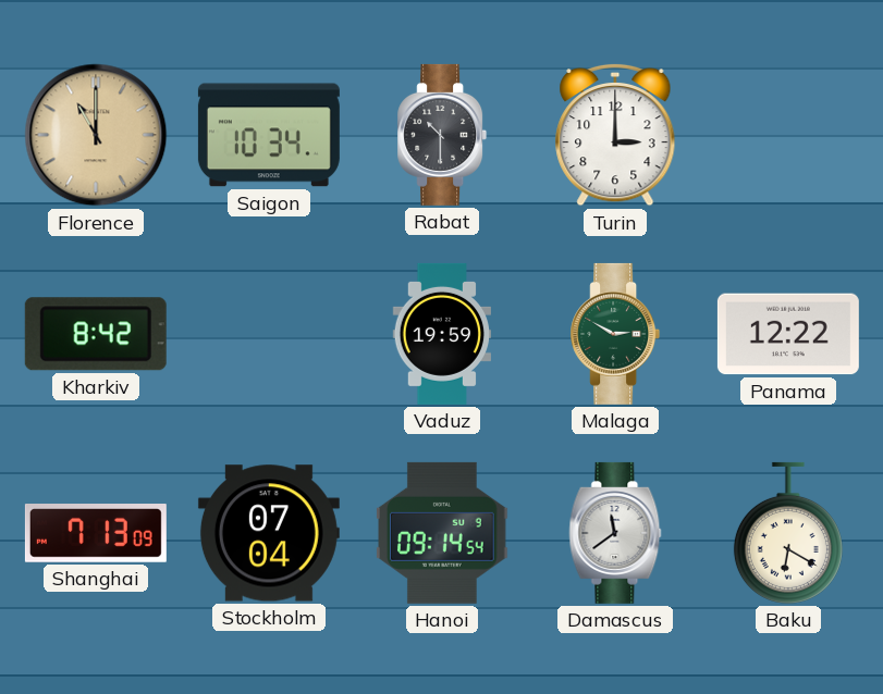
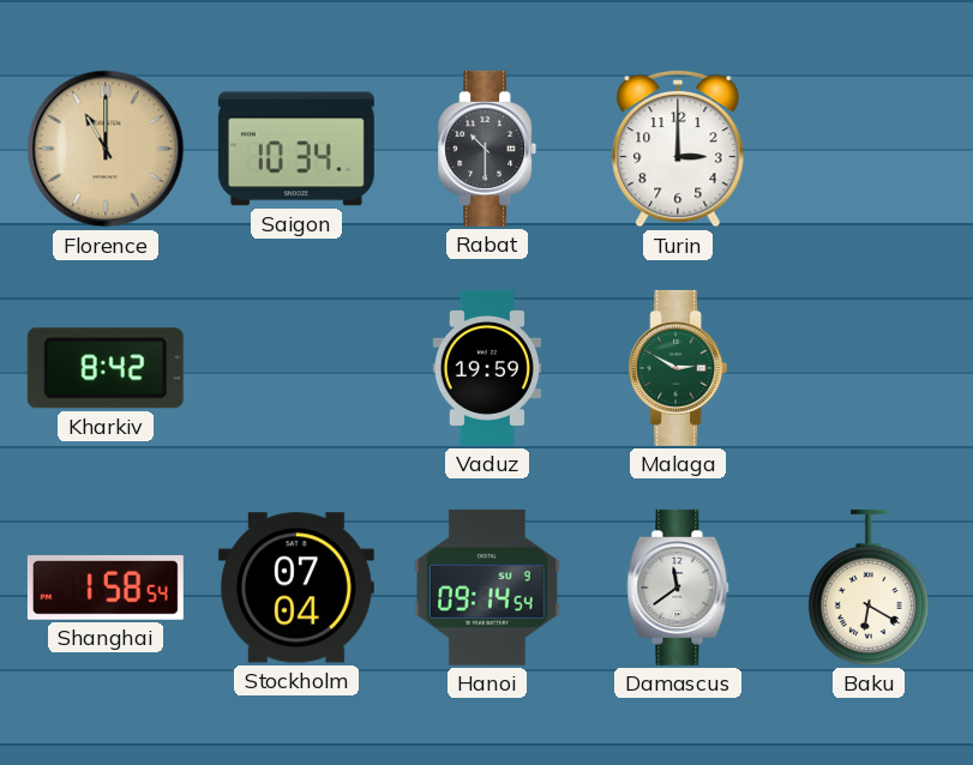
Panama: 12:22 -> none (788, 334)
Shanghai: 7:13 -> 1:58 (106, 589)
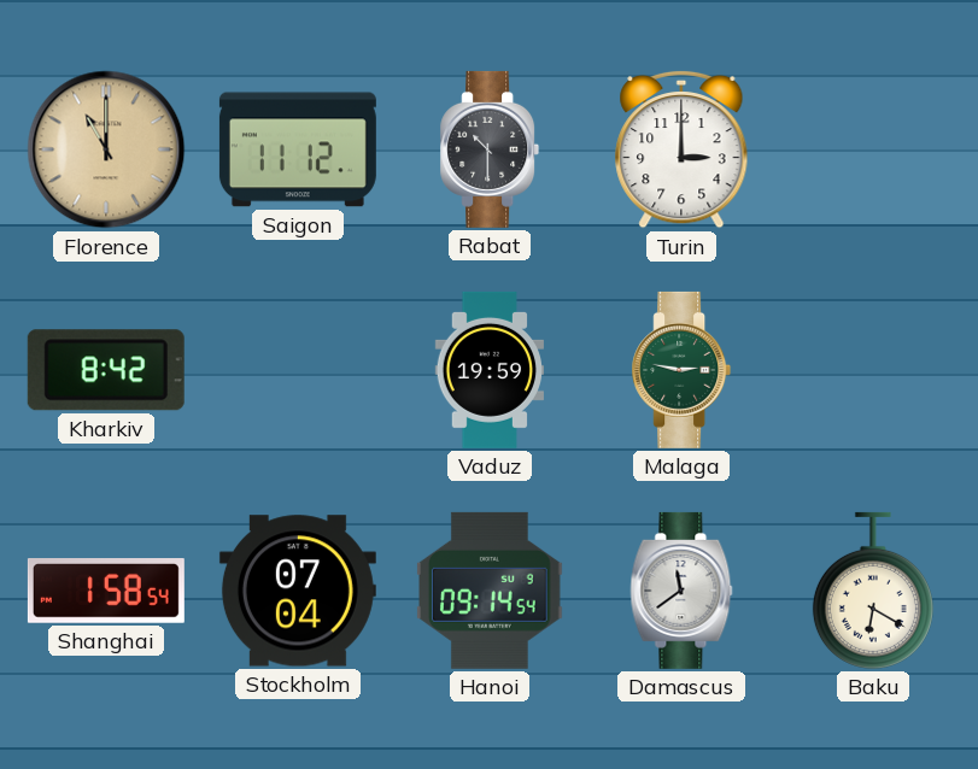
Saigon: 10:34 -> 11:12 (298, 149)
Malaga: 2:50 -> 2:47 (681, 370)
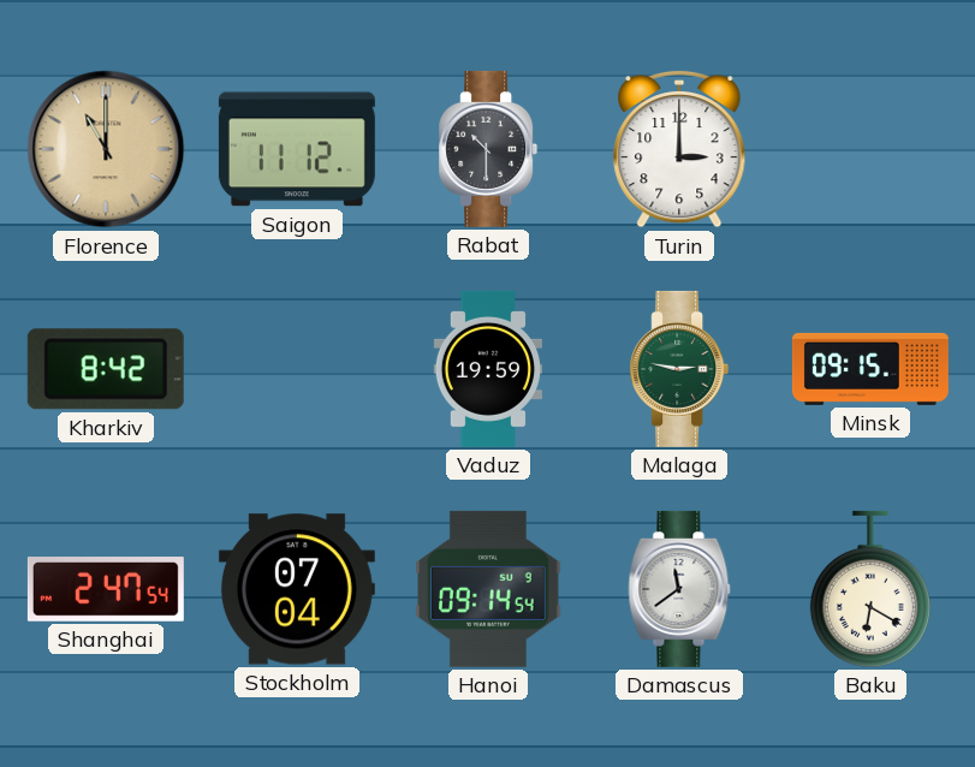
Minsk: none -> 09:15 (870, 369)
Shanghai: 1:58 -> 2:47 (106, 590)
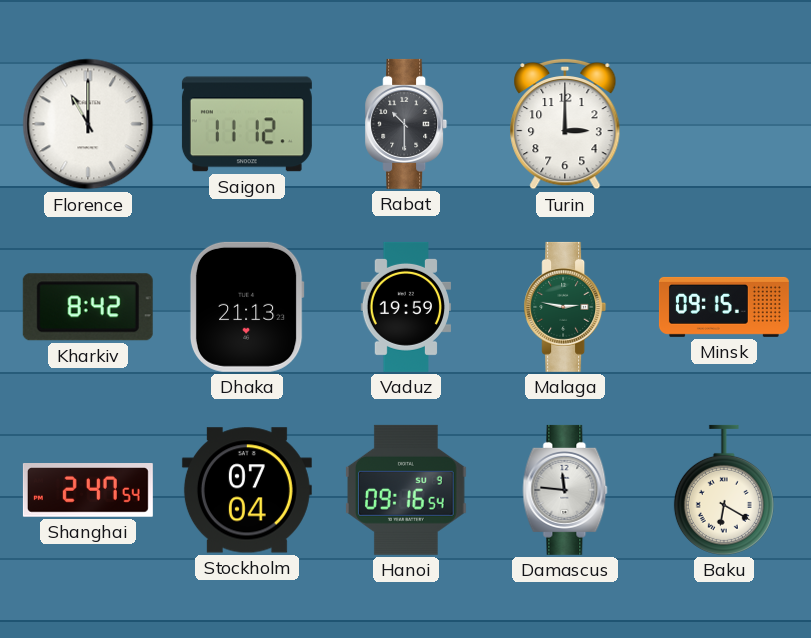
Florence dial: champagne -> white (88, 124)
Dhaka: none -> 21:13 (247, 307)
Hanoi: 09:14 -> 09:16 (407, 490)
Damascus: 11:39 -> 11:46 (565, 490)
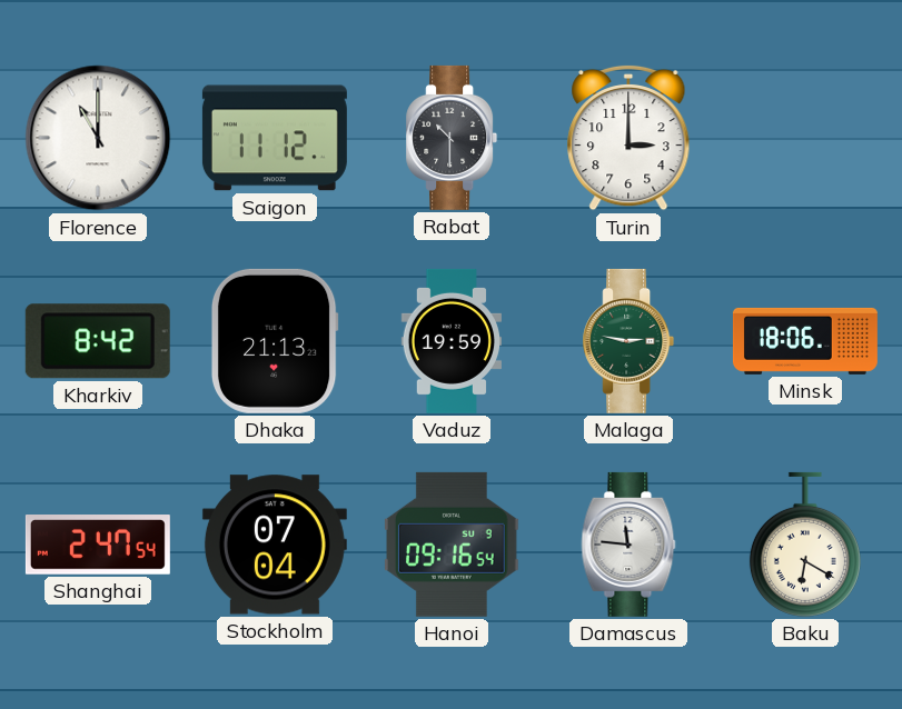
Minsk: 09:15 -> 18:06 (805, 341)
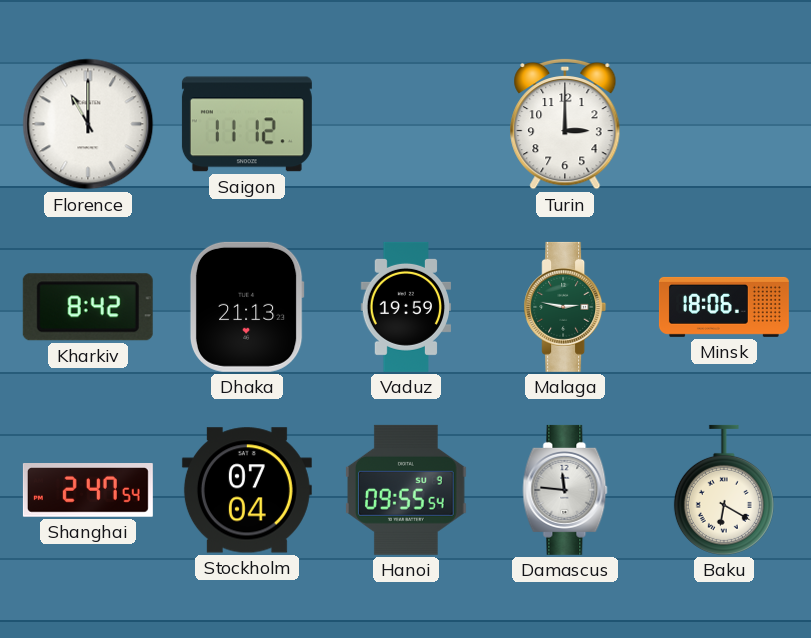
Rabat: 10:30 -> none (452, 138)
Hanoi: 09:16 -> 09:55 (407, 490)
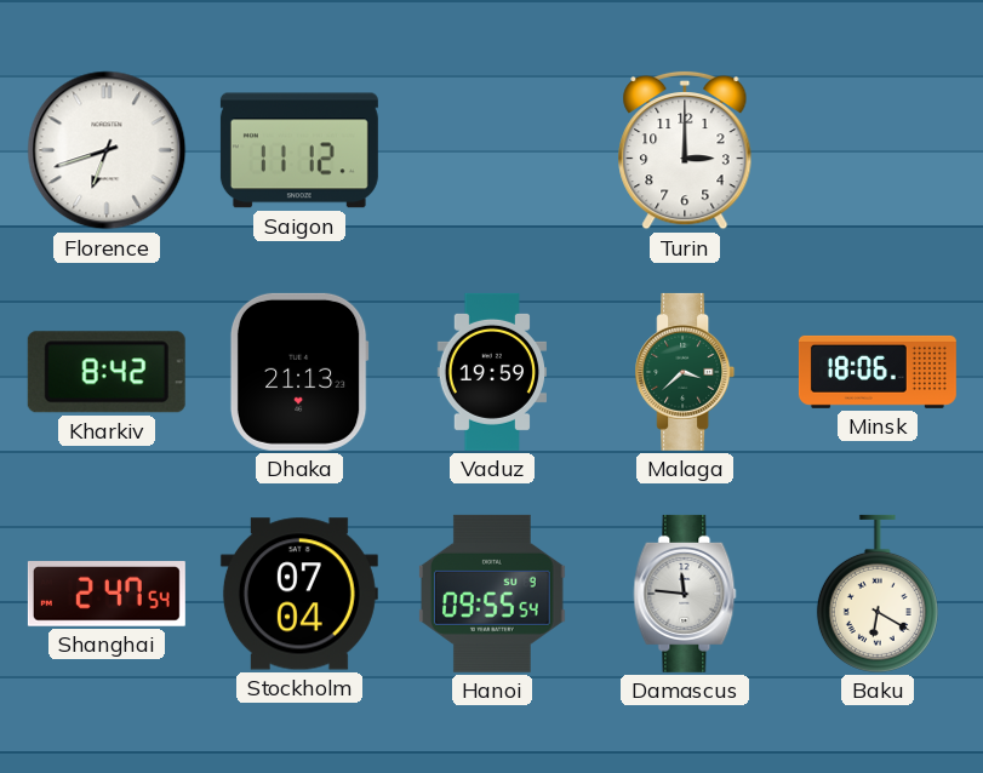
Florence: 11:00 -> 6:42 (107, 150)
Malaga: 2:47 -> 3:38 (685, 372)
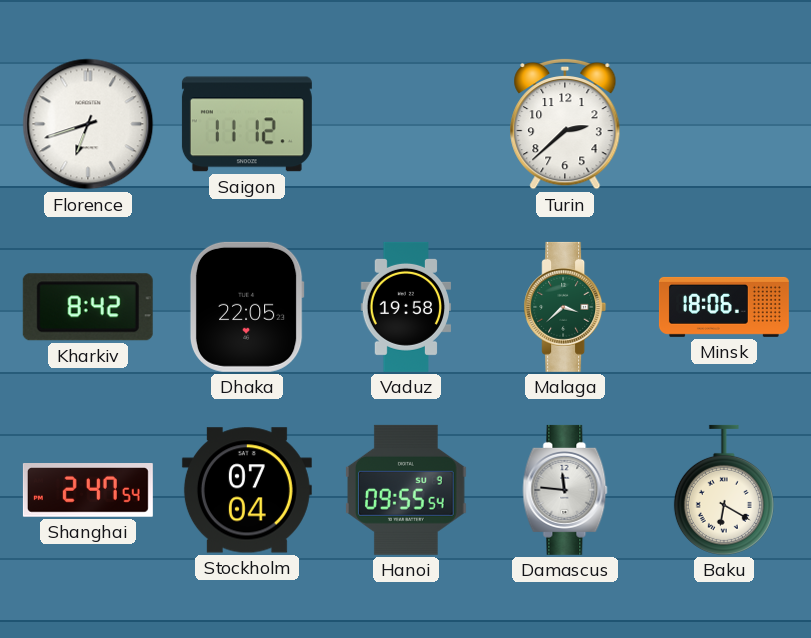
Turin: 3:00 -> 2:38 (565, 124)
Dhaka: 21:13 -> 22:05 (247, 307)
Vaduz: 19:59 -> 19:58 (405, 307)
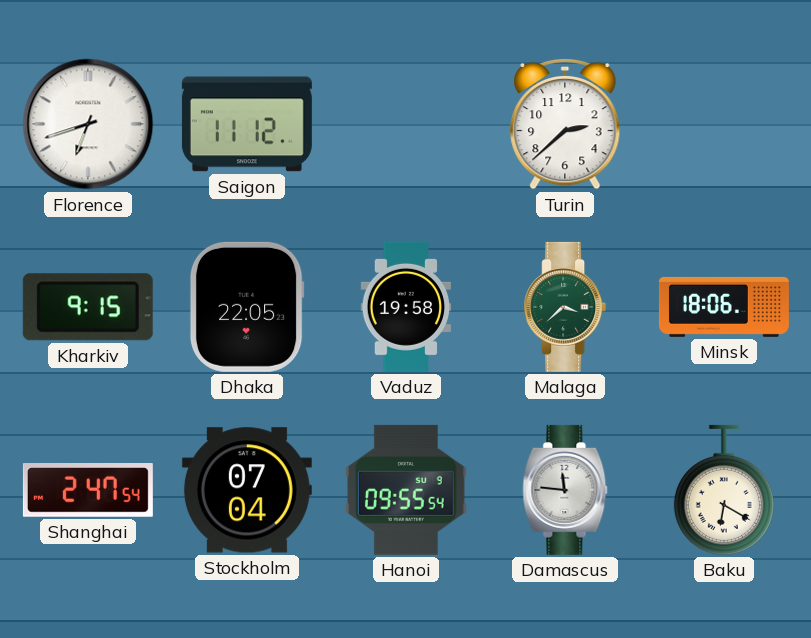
Kharkiv: 8:42 -> 9:15 (88, 307)
